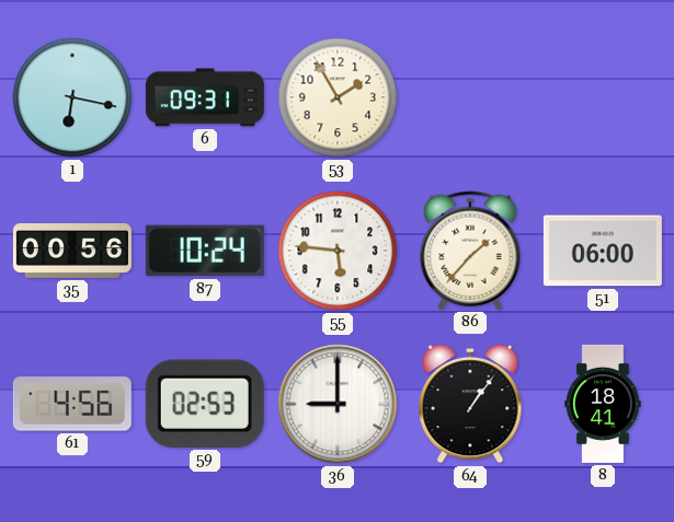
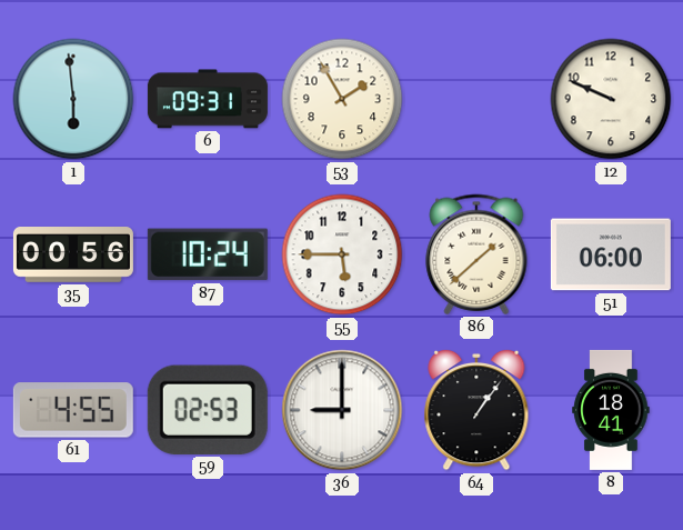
1: 6:17 -> 5:59 (73, 99)
12: none -> 9:49 (611, 99)
55: 5:46 -> 5:45 (342, 254)
86: 1:37 -> 1:38 (476, 254)
61: 4:56 -> 4:55 (73, 410)
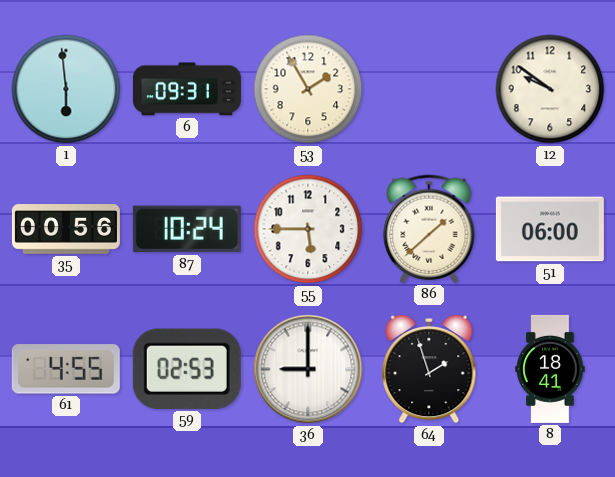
12: 9:49 -> 9:51 (550, 89)
64: 1:06 -> 1:57 (429, 369)
